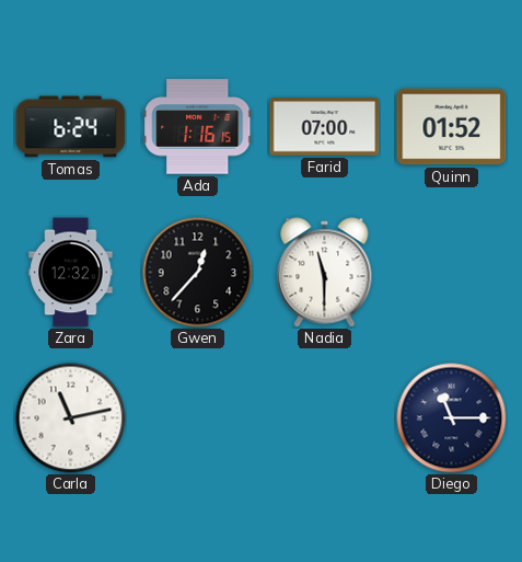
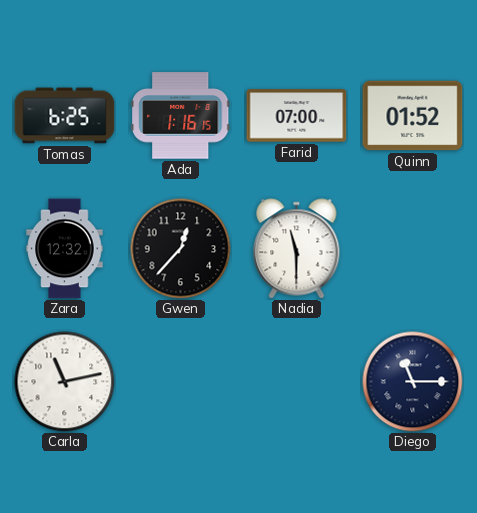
Tomas: 6:24 -> 6:25 (65, 116)
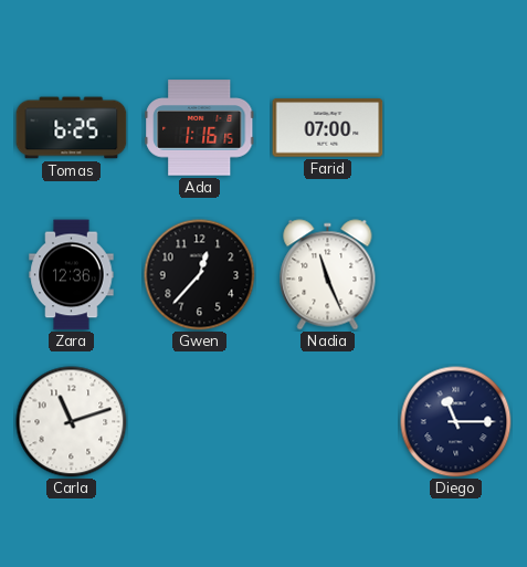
Quinn: 01:52 -> none (413, 116)
Zara: 12:32 -> 12:36 (72, 275)
Nadia: 11:30 -> 11:26 (328, 275)
Carla: 11:13 -> 11:12 (72, 422)
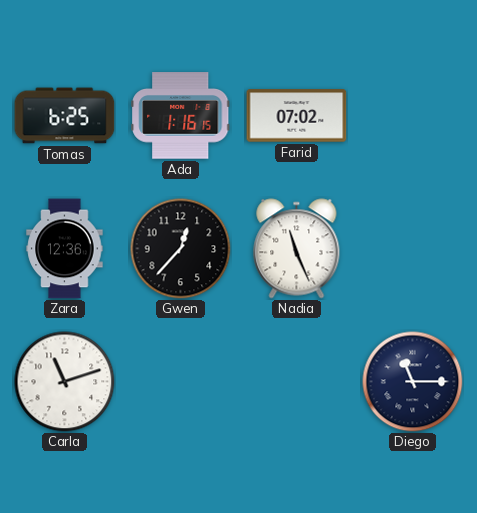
Farid: 07:00 -> 07:02 (297, 116)
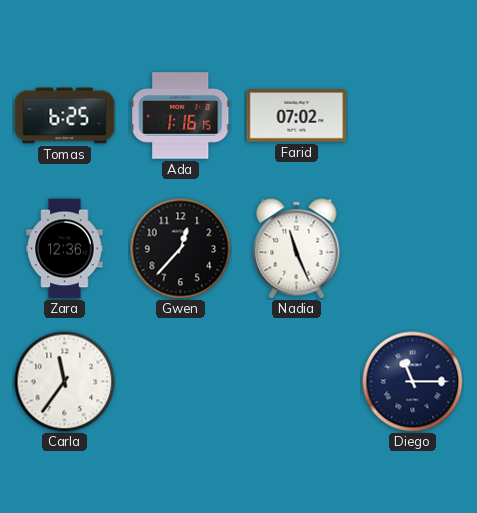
Carla: 11:12 -> 11:36 (65, 382)
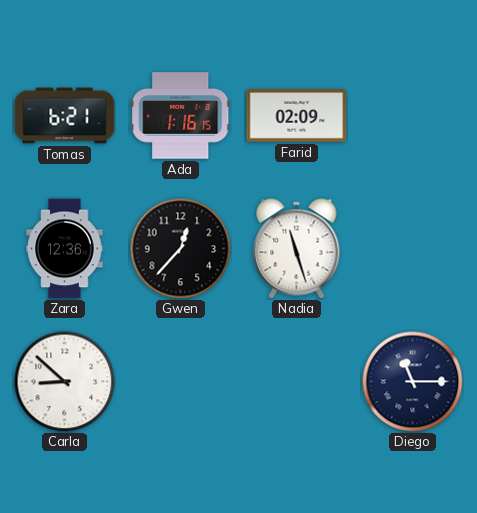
Tomas: 6:25 -> 6:21 (65, 116)
Farid: 07:02 -> 02:09 (297, 116)
Nadia: 11:26 -> 11:27 (297, 249)
Carla: 11:36 -> 8:52 (65, 382)
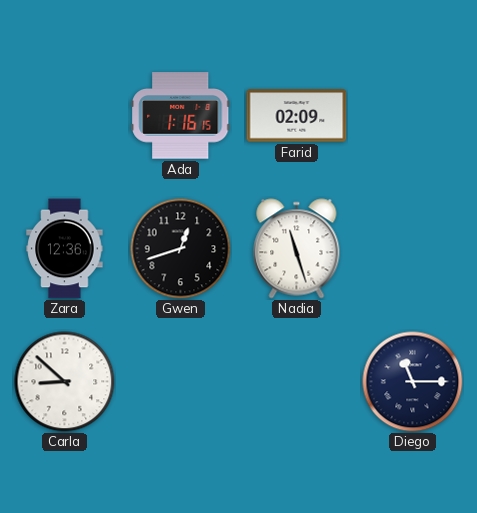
Tomas: 6:21 -> none (65, 116)
Gwen: 12:37 -> 12:42 (181, 249)
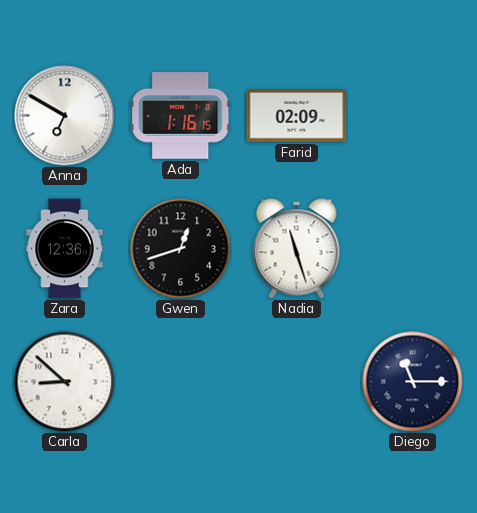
Anna: none -> 6:50 (65, 116)
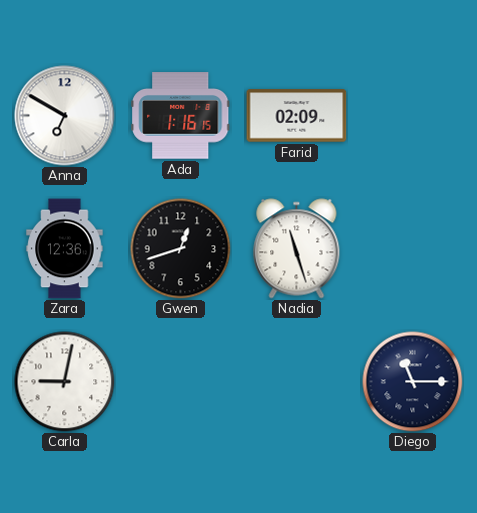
Carla: 8:52 -> 9:02 (65, 382)
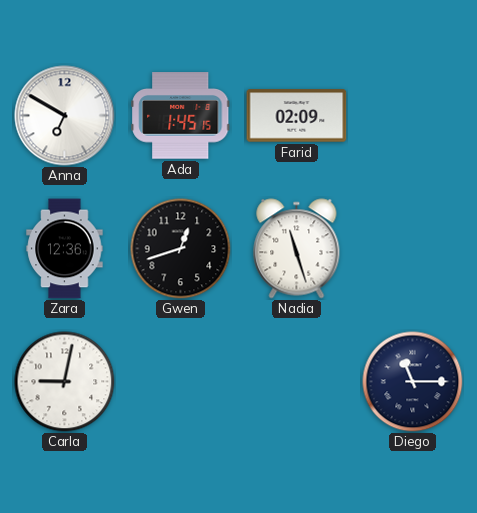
Ada: 1:16 -> 1:45 (181, 116)
